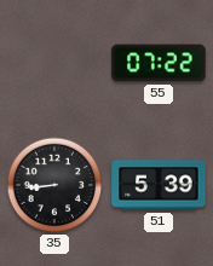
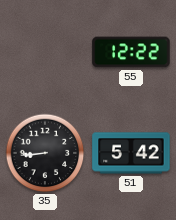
55: 07:22 -> 12:22 (131, 52)
51: 5:39 -> 5:42 (131, 153)
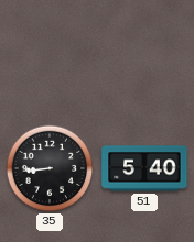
55: 12:22 -> none (131, 52)
51: 5:42 -> 5:40 (144, 168)
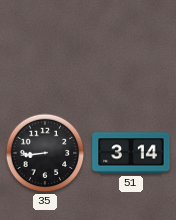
51: 5:40 -> 3:14 (131, 153)
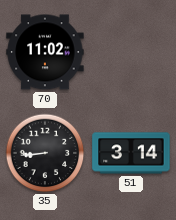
70: none -> 11:02 (45, 52)
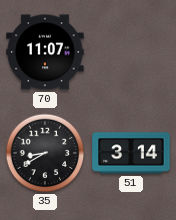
70: 11:02 -> 11:07 (45, 52)
35: 8:44 -> 8:40 (45, 153)
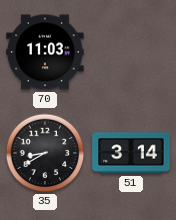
70: 11:07 -> 11:03 (45, 52)
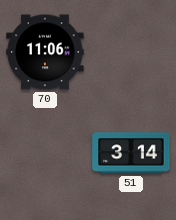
70: 11:03 -> 11:06 (45, 52)
35: 8:40 -> none (45, 153)
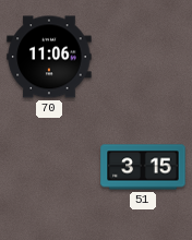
51: 3:14 -> 3:15 (143, 167)
